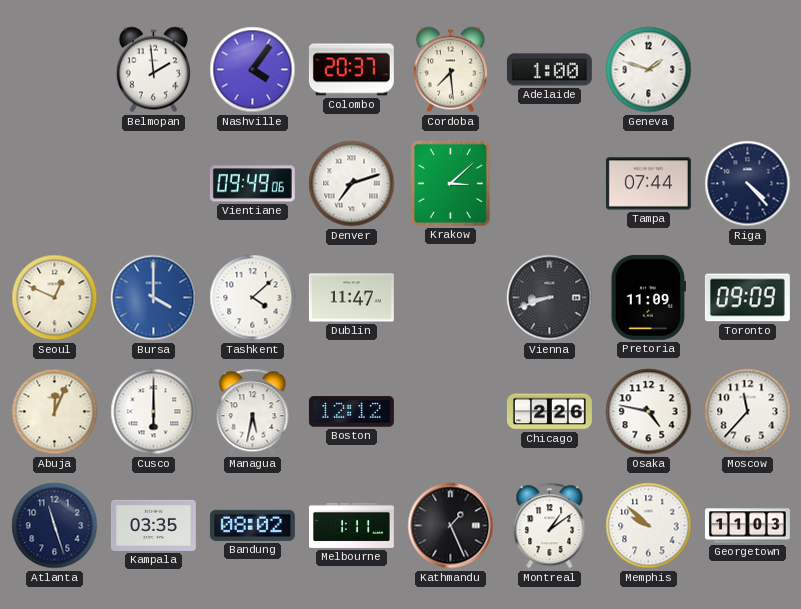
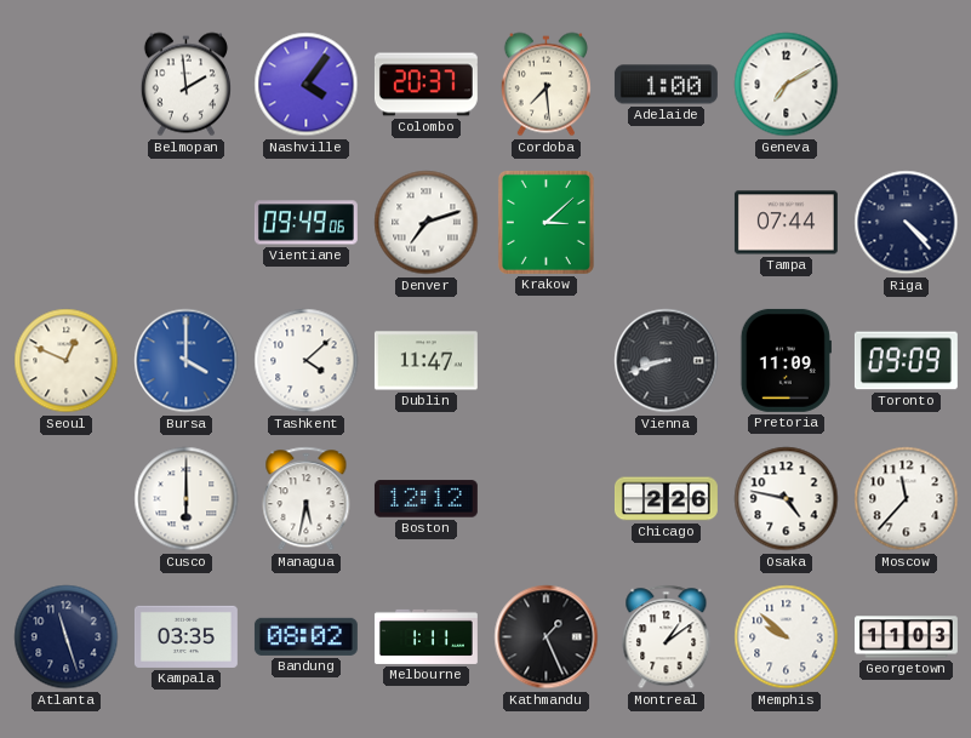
Geneva: 1:48 -> 7:10 (787, 85)
Abuja: 12:04 -> none (55, 412)
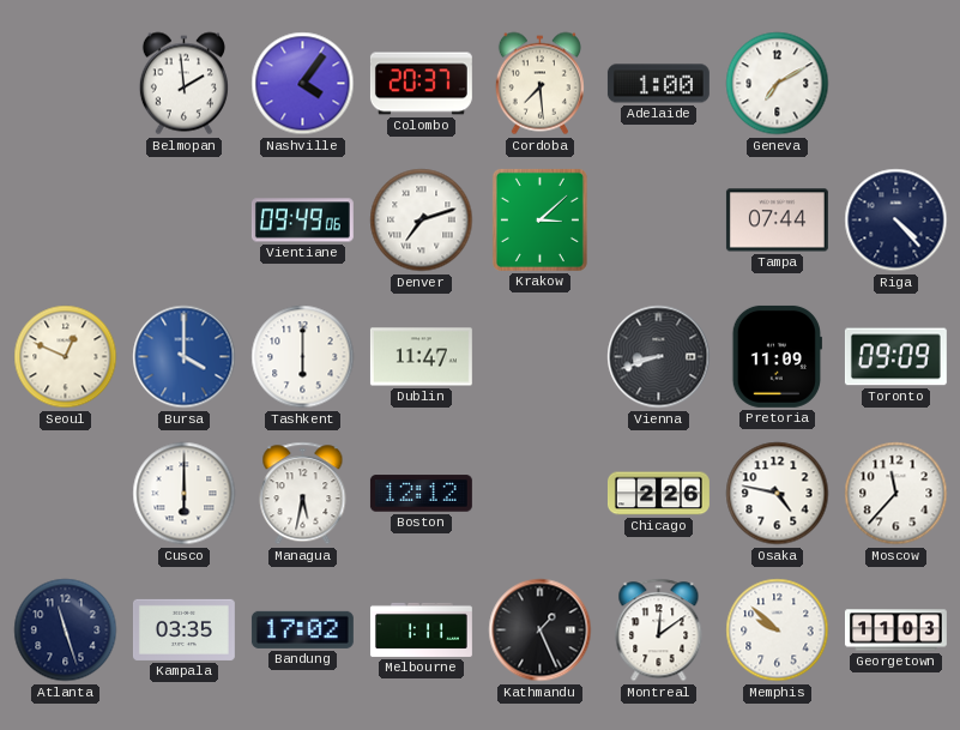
Tashkent: 4:08 -> 6:00 (303, 357)
Bandung: 08:02 -> 17:02 (302, 629)
Montreal: 1:09 -> 12:09 (659, 631)
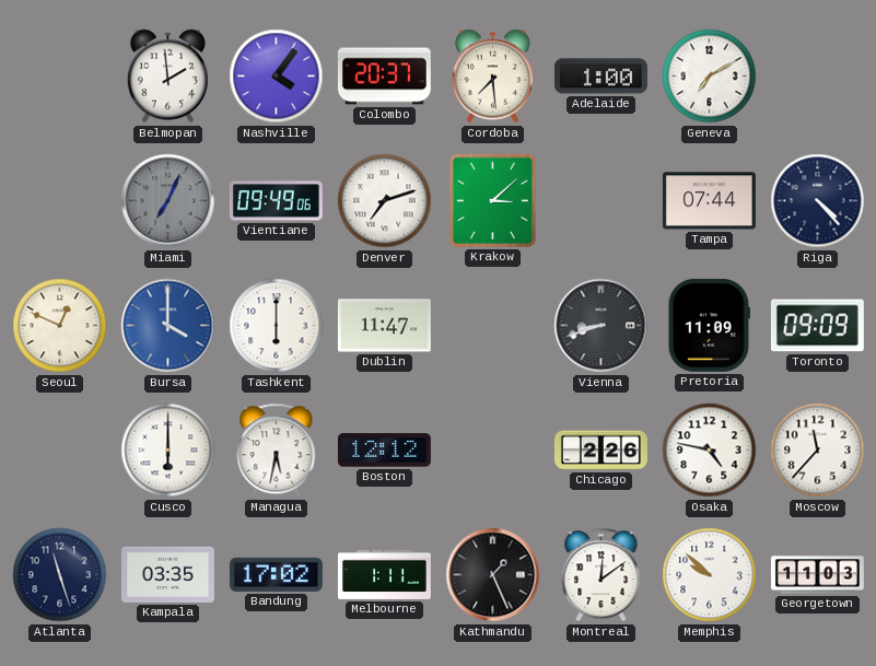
Miami: none -> 7:04 (168, 201)
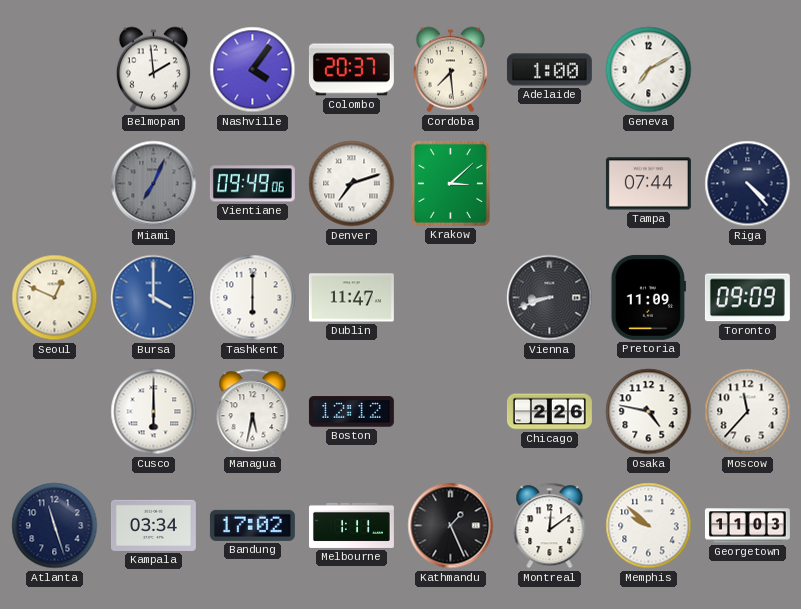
Kampala: 03:35 -> 03:34 (153, 525)
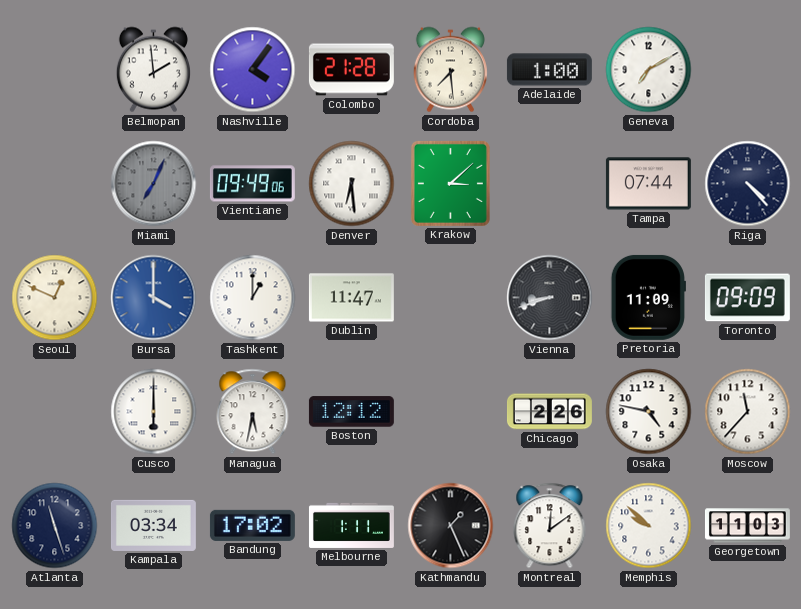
Colombo: 20:37 -> 21:28 (351, 70)
Denver: 7:12 -> 6:29 (352, 184)
Tashkent: 6:00 -> 1:00 (253, 298)
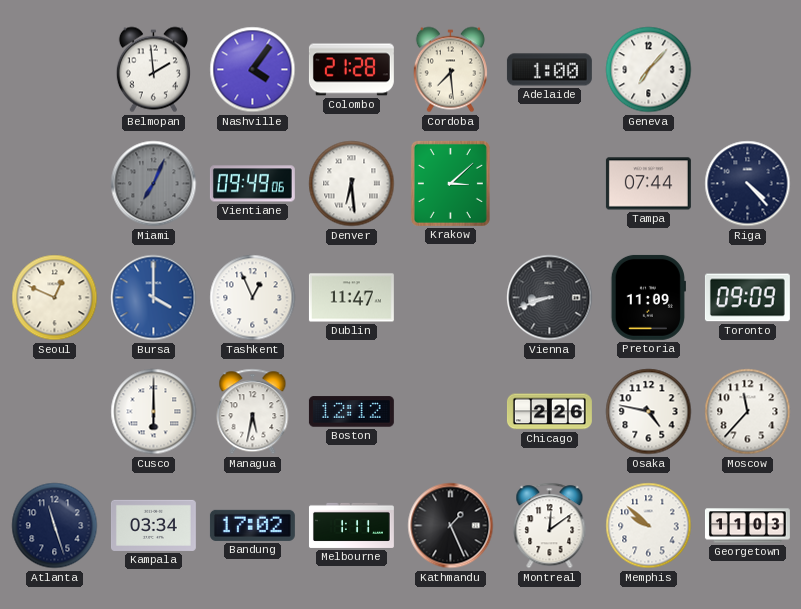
Geneva: 7:10 -> 7:07 (649, 70)
Tashkent: 1:00 -> 12:56 (253, 298)
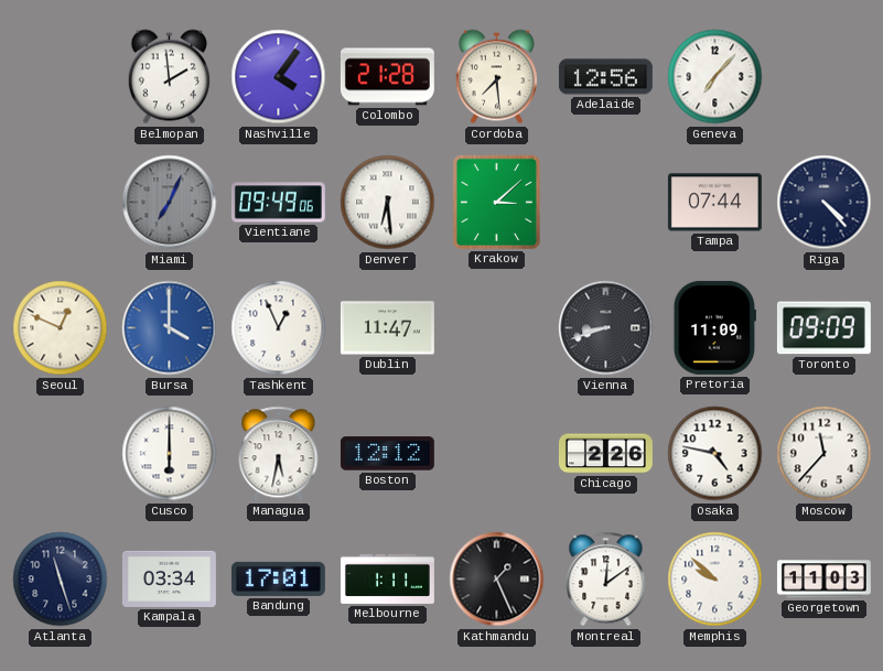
Adelaide: 1:00 -> 12:56 (605, 77)
Bandung: 17:02 -> 17:01 (278, 578)
